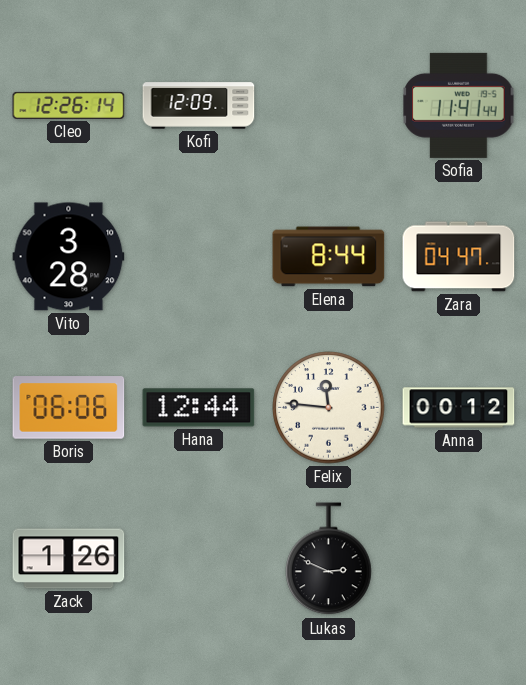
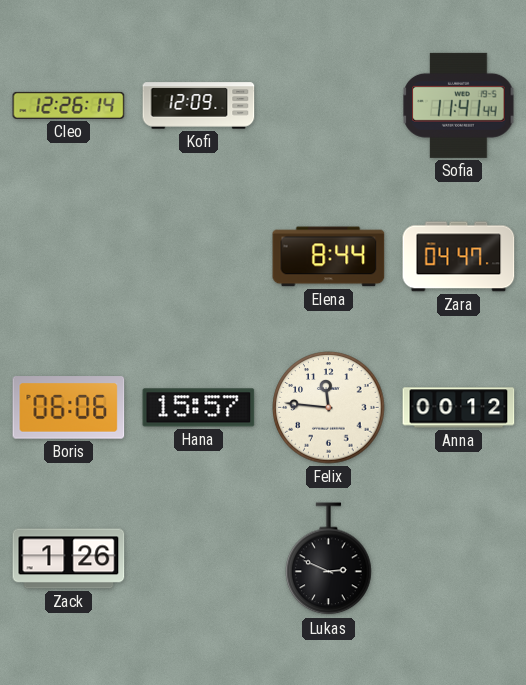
Vito: 3:28 -> none (69, 257)
Hana: 12:44 -> 15:57 (199, 408)
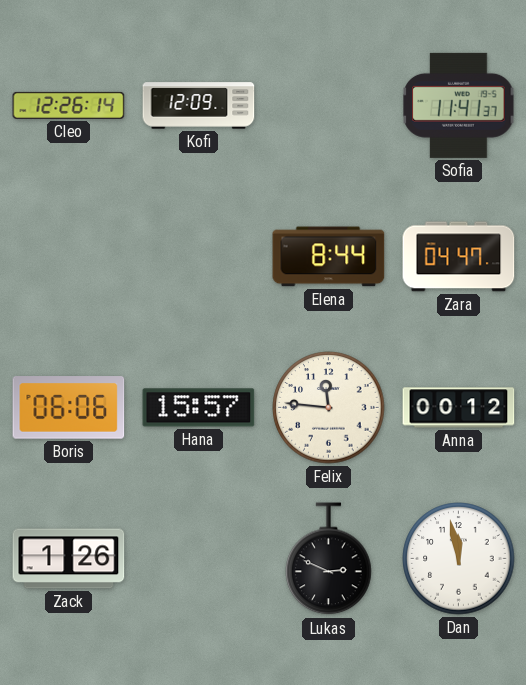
Sofia: 11:41:44 -> 11:41:37 (459, 105)
Dan: none -> 11:58 (459, 559)
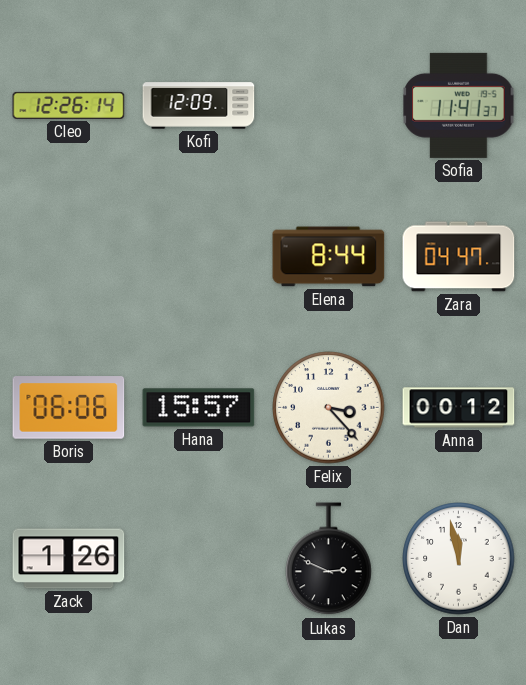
Felix: 11:46 -> 3:23 (329, 408)
